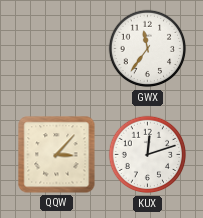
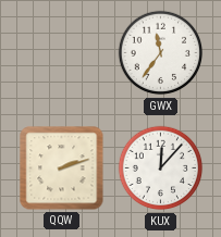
QQW: 3:07 -> 2:12 (62, 169)
KUX: 12:12 -> 12:07 (161, 169)
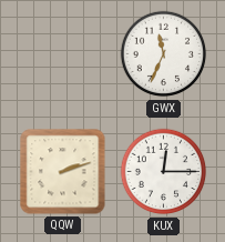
GWX: 11:36 -> 11:34 (164, 54)
KUX: 12:07 -> 12:15 (164, 172)
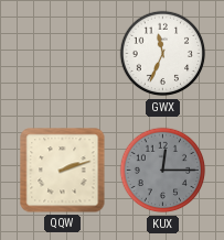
KUX dial: white -> grey (163, 171)
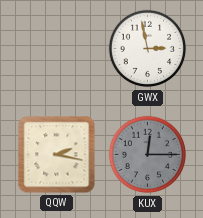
GWX: 11:34 -> 2:58 (148, 49)
QQW: 2:12 -> 2:17 (57, 155)
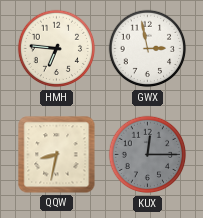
HMH: none -> 6:46 (57, 49)
QQW: 2:17 -> 8:32 (57, 155)
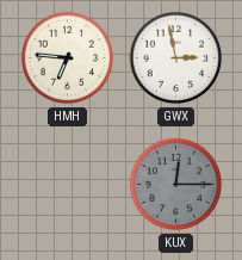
QQW: 8:32 -> none (57, 155)
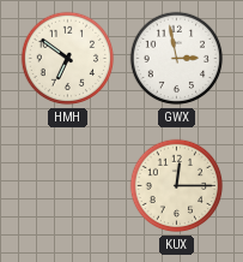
HMH: 6:46 -> 6:51 (68, 59)
KUX dial: grey -> cream (177, 186)
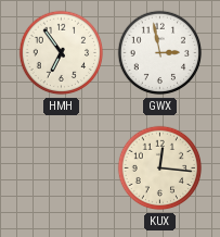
HMH: 6:51 -> 6:54 (62, 53)
KUX: 12:15 -> 12:16 (160, 169)
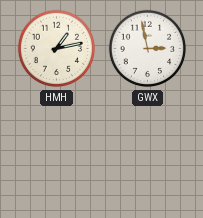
HMH: 6:54 -> 1:13 (57, 49)
KUX: 12:16 -> none (160, 169)
